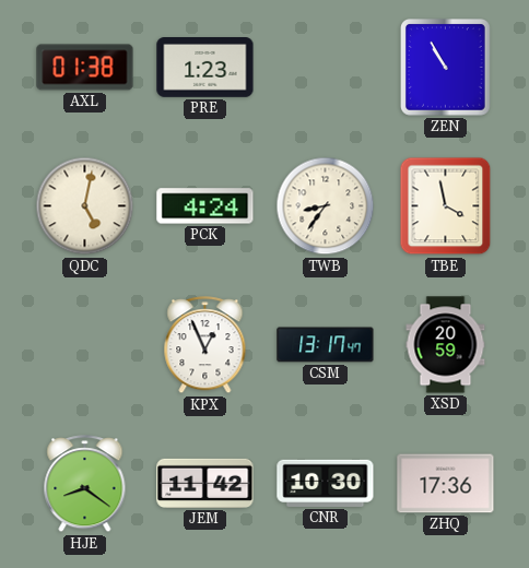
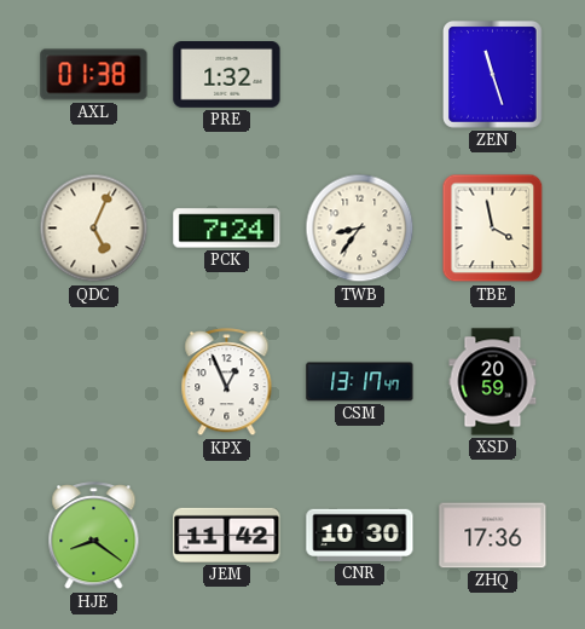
PRE: 1:23 -> 1:32 (227, 75)
ZEN: 10:55 -> 11:27 (493, 75)
QDC: 5:02 -> 5:04 (94, 229)
PCK: 4:24 -> 7:24 (227, 229)
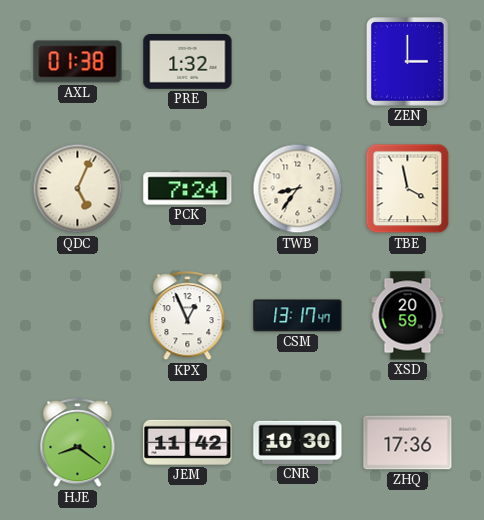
ZEN: 11:27 -> 3:00 (408, 62)
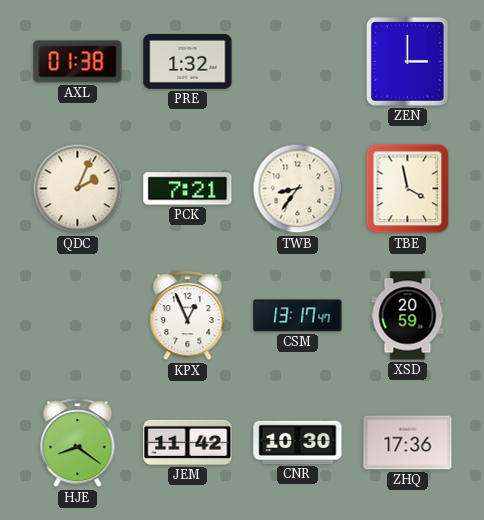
QDC: 5:04 -> 2:04 (78, 189)
PCK: 7:24 -> 7:21 (188, 189)
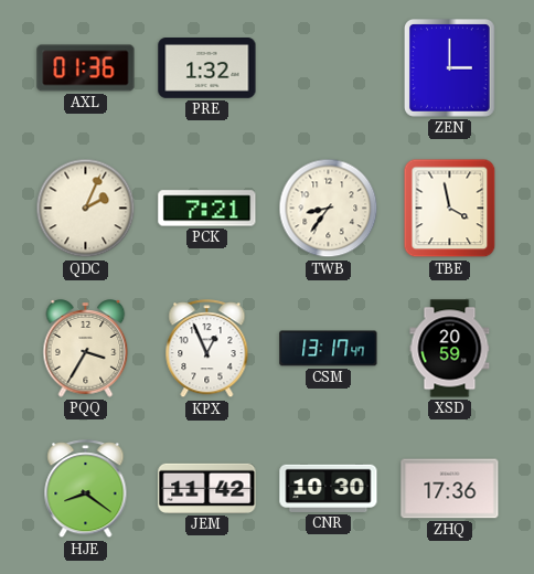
AXL: 01:38 -> 01:36 (86, 68)
PQQ: none -> 3:35 (86, 349)
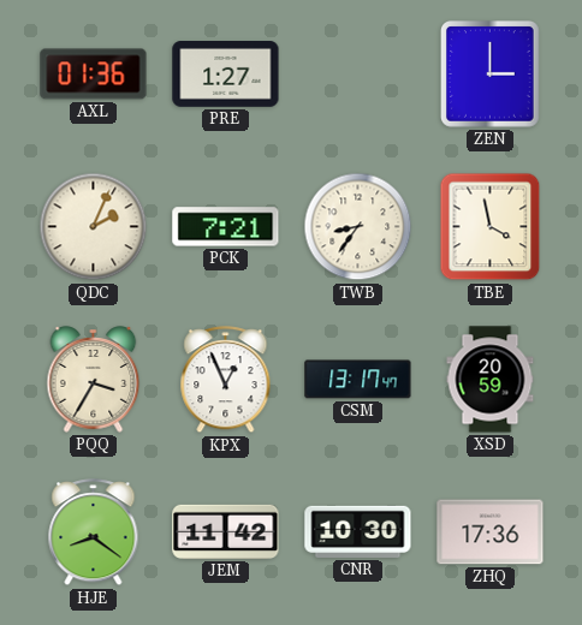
PRE: 1:32 -> 1:27 (226, 75)
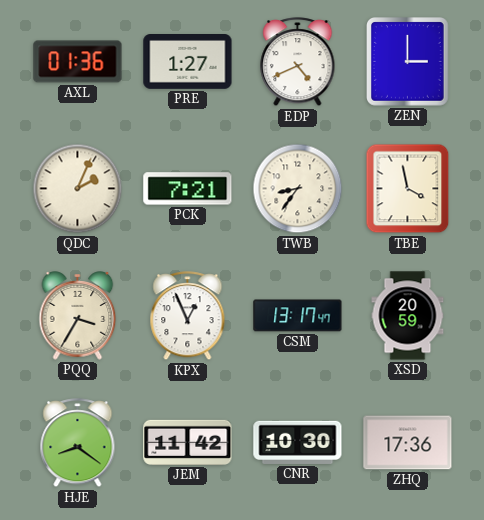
EDP: none -> 4:41 (298, 62)
